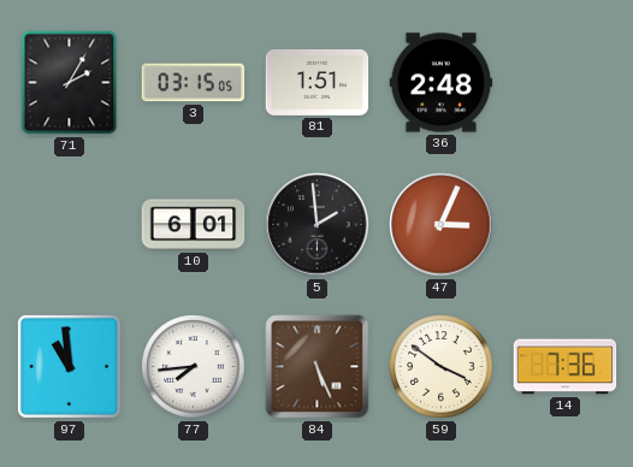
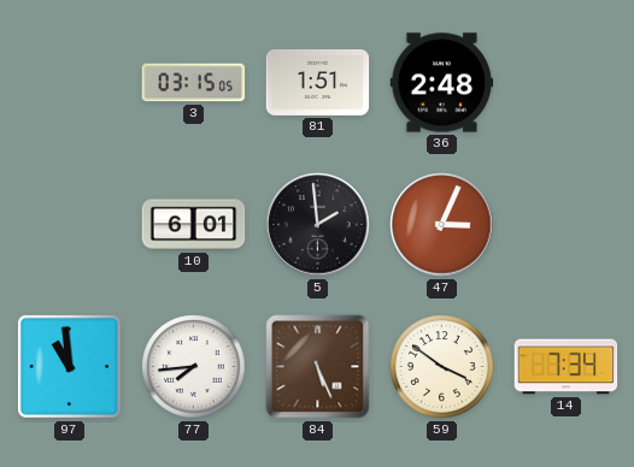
71: 2:05 -> none (70, 83)
14: 7:36 -> 7:34 (567, 367)
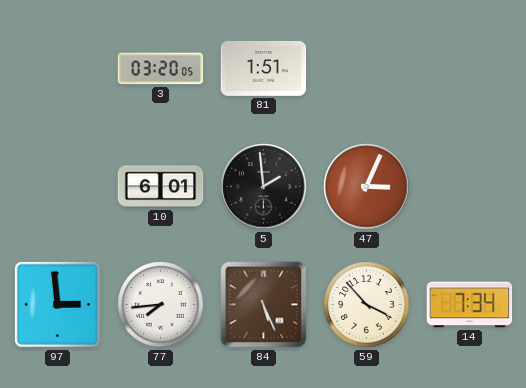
3: 03:15 -> 03:20 (161, 69)
36: 2:48 -> none (442, 83)
97: 10:59 -> 2:59 (57, 304)
59: 3:51 -> 3:53 (367, 305)
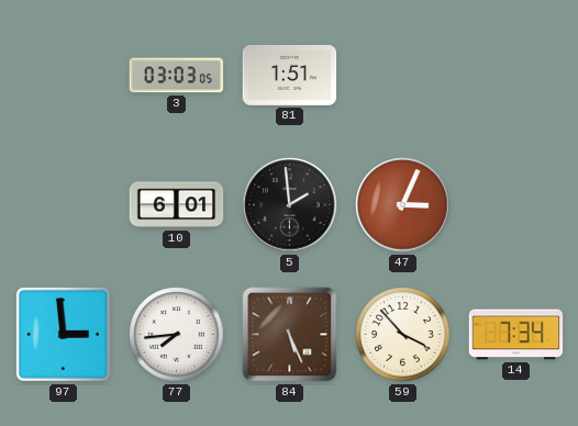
3: 03:20 -> 03:03 (177, 76)
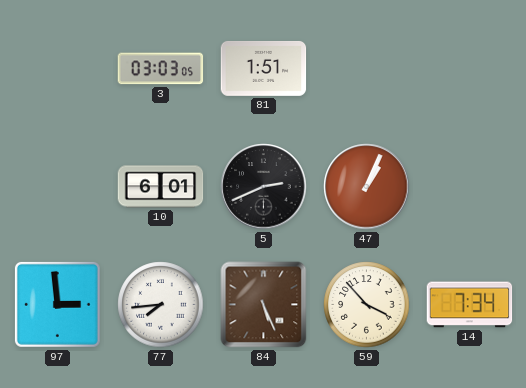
5: 1:59 -> 2:41 (264, 187)
47: 3:04 -> 1:04 (367, 187)
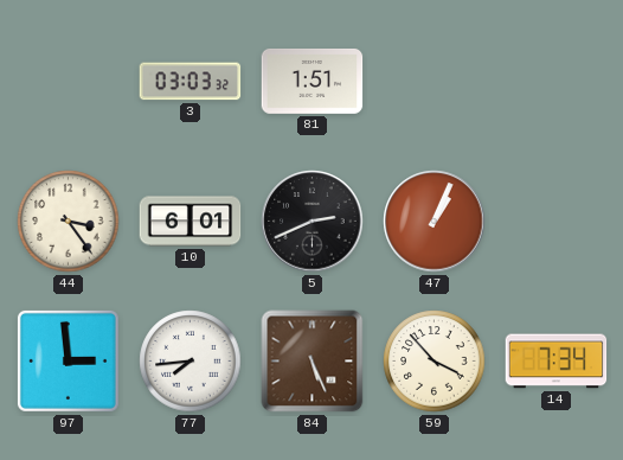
3: 03:03:05 -> 03:03:32 (191, 82)
44: none -> 3:24 (69, 222)
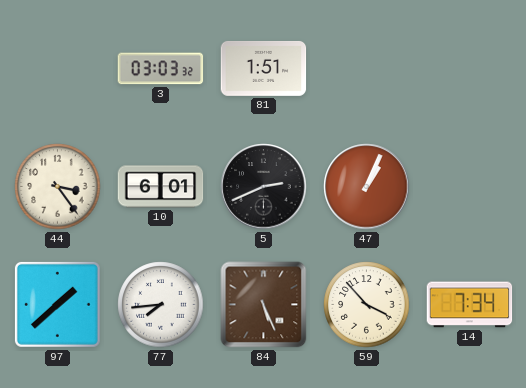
97: 2:59 -> 1:38 (57, 304)
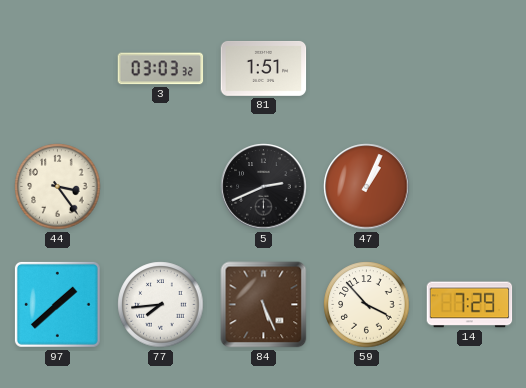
10: 6:01 -> none (161, 187)
14: 7:34 -> 7:29 (470, 305)
